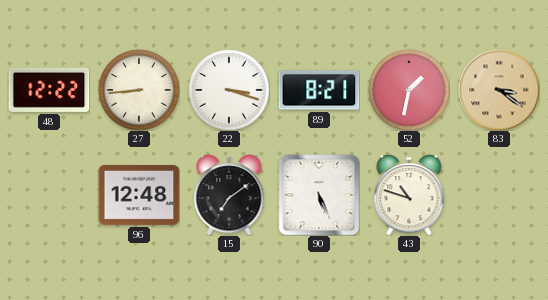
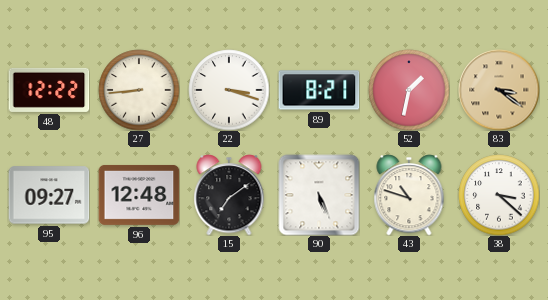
95: none -> 09:27 (49, 195)
38: none -> 3:22 (499, 195)
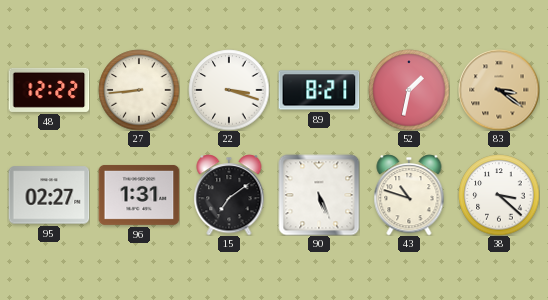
95: 09:27 -> 02:27 (49, 195)
96: 12:48 -> 1:31 (139, 195)
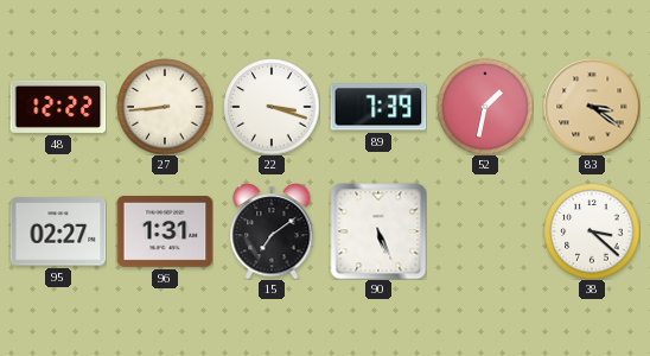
89: 8:21 -> 7:39 (378, 107)
43: 10:48 -> none (409, 195)
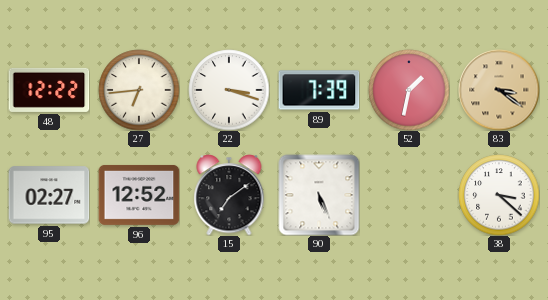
27: 8:44 -> 6:44 (139, 90)
96: 1:31 -> 12:52 (139, 195)
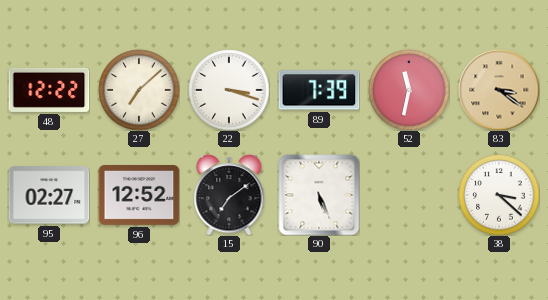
27: 6:44 -> 7:08 (139, 90)
52: 1:32 -> 11:32 (409, 90)
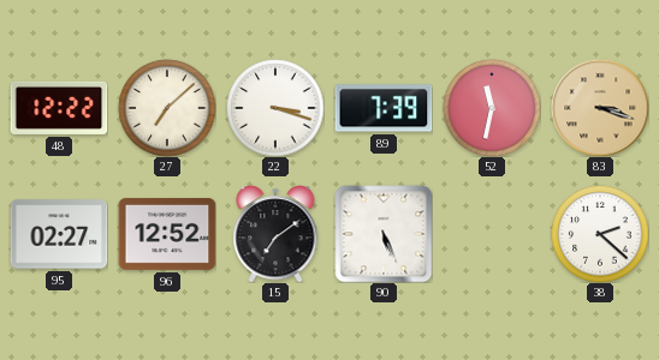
83: 3:21 -> 3:18 (600, 108)
38: 3:22 -> 2:22 (600, 234)
